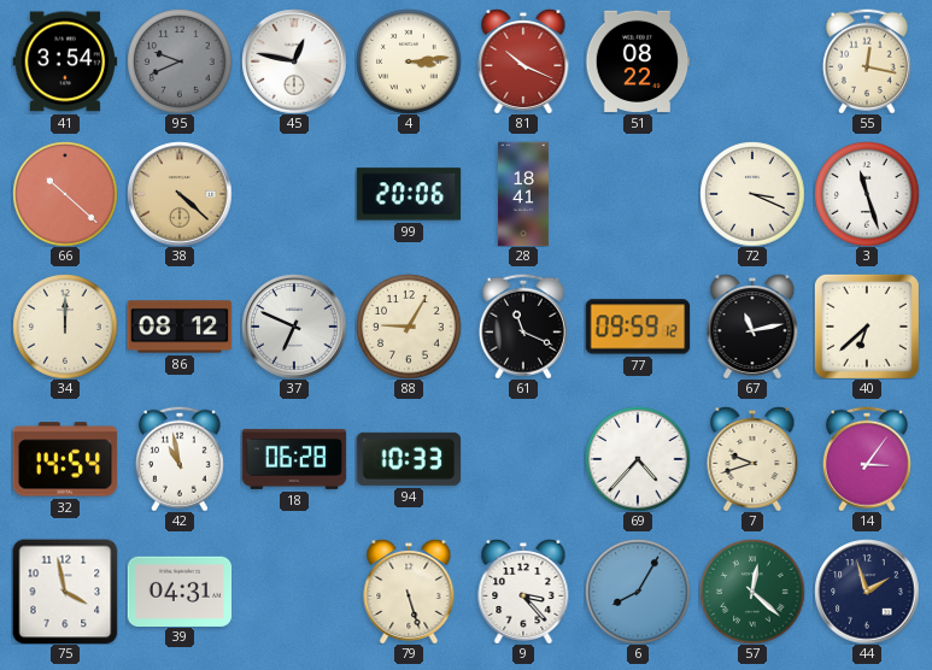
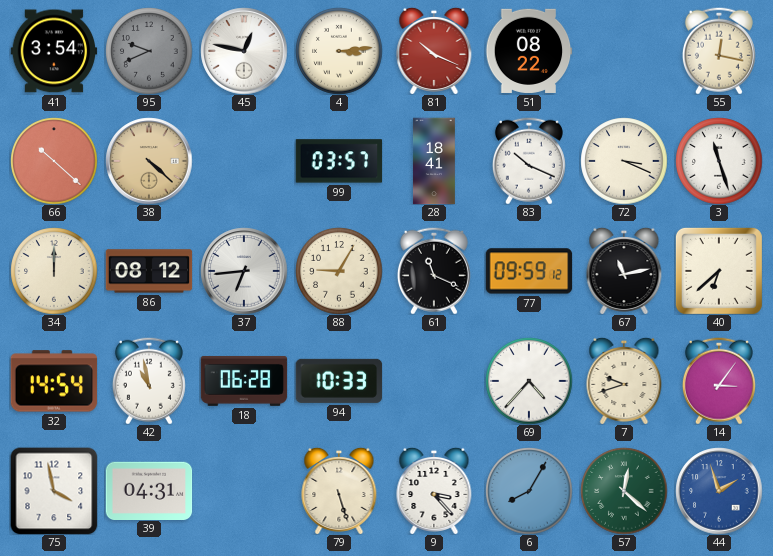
99: 20:06 -> 03:57 (339, 161)
83: none -> 10:19 (529, 161)
37: 6:49 -> 6:44 (244, 271)
44 dial: navy -> blue (719, 491)
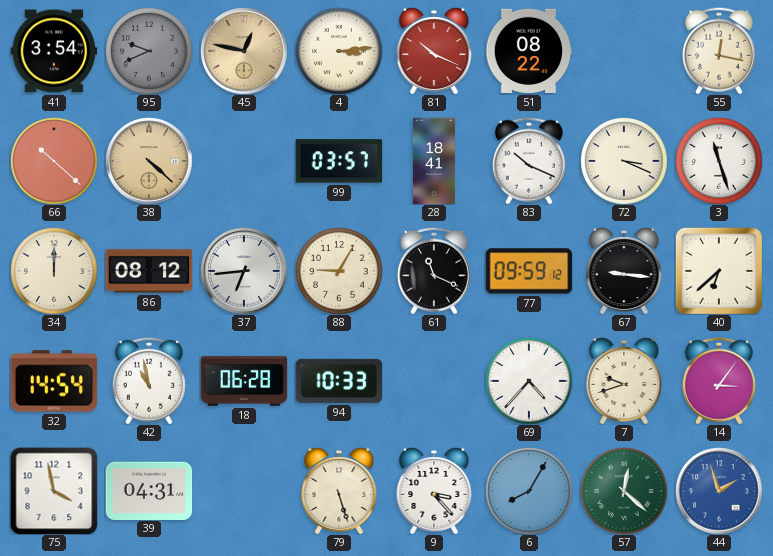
45 dial: white -> champagne (244, 51)
67: 11:13 -> 9:16 (624, 271)
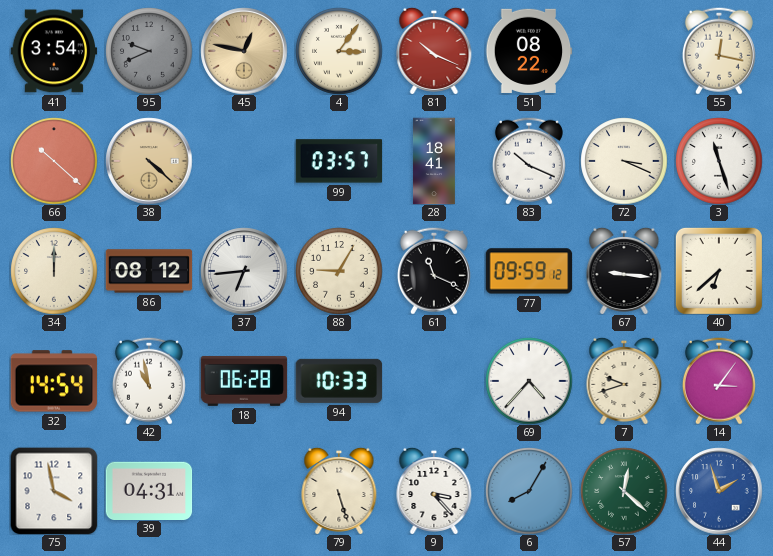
4: 3:14 -> 3:06 (339, 51)
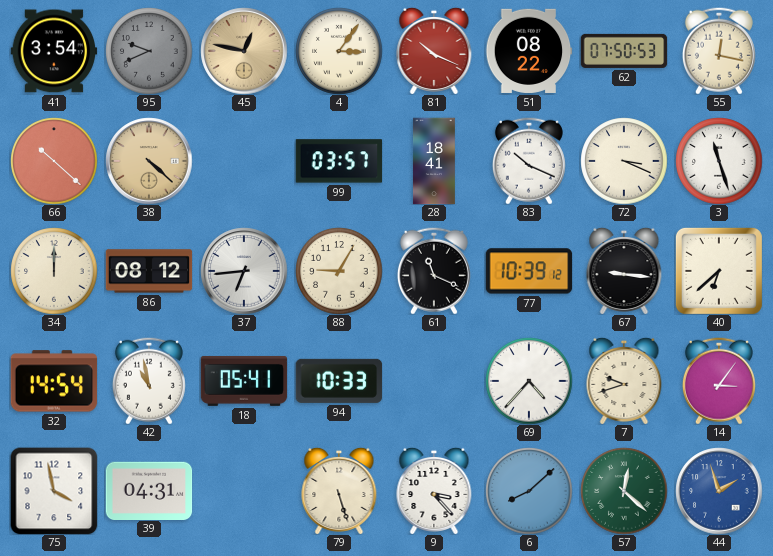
62: none -> 07:50 (624, 51)
77: 09:59 -> 10:39 (529, 271)
18: 06:28 -> 05:41 (244, 381)
6: 8:05 -> 8:08 (529, 491)
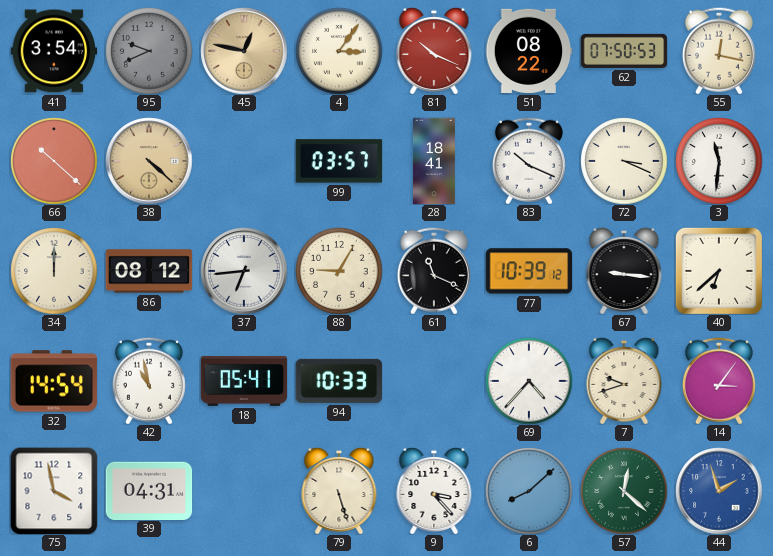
3: 11:27 -> 11:31 (719, 161)
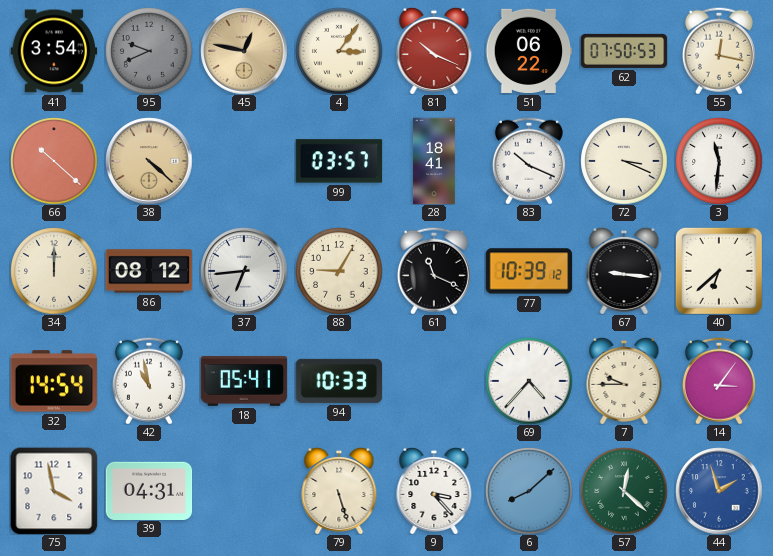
51: 08:22 -> 06:22 (529, 51)
7: 9:42 -> 9:45 (624, 381)
